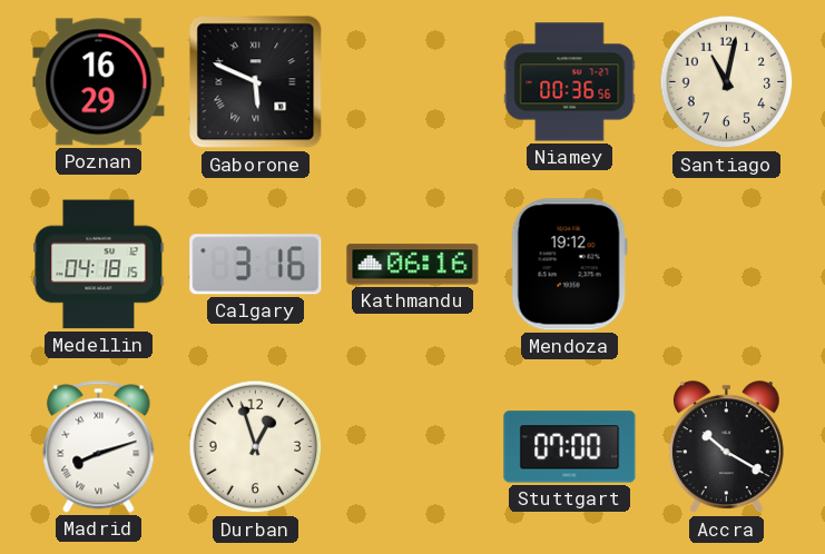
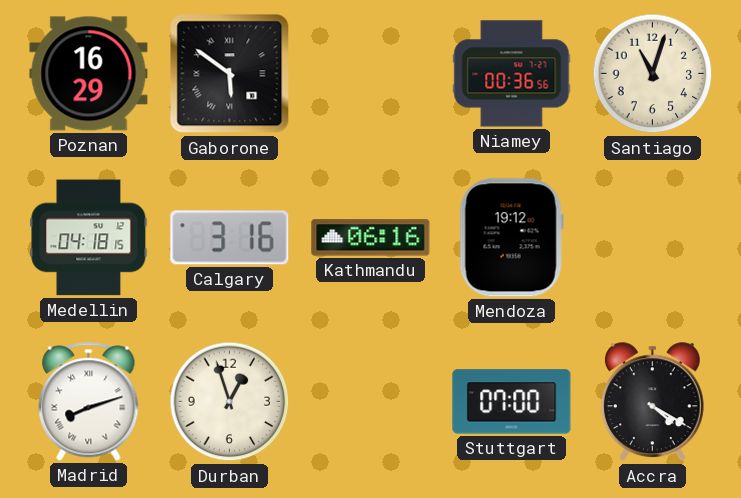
Gaborone: 5:49 -> 5:51 (230, 74)
Santiago: 11:02 -> 11:03 (653, 74)
Accra: 10:20 -> 4:20 (652, 402)
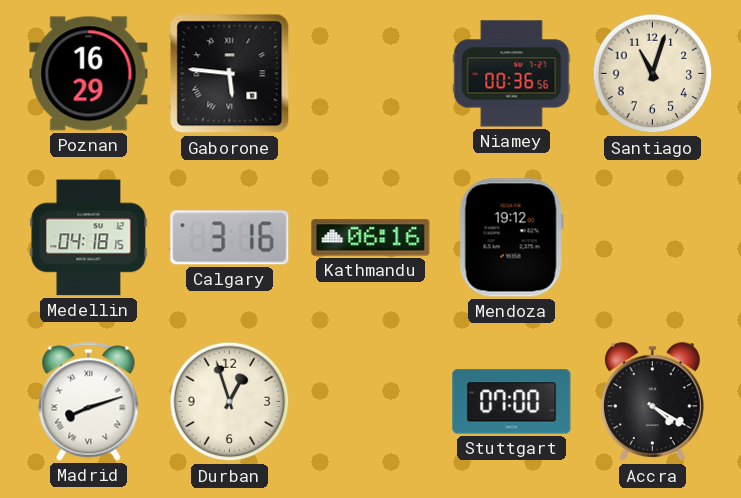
Gaborone: 5:51 -> 5:46 (230, 74)
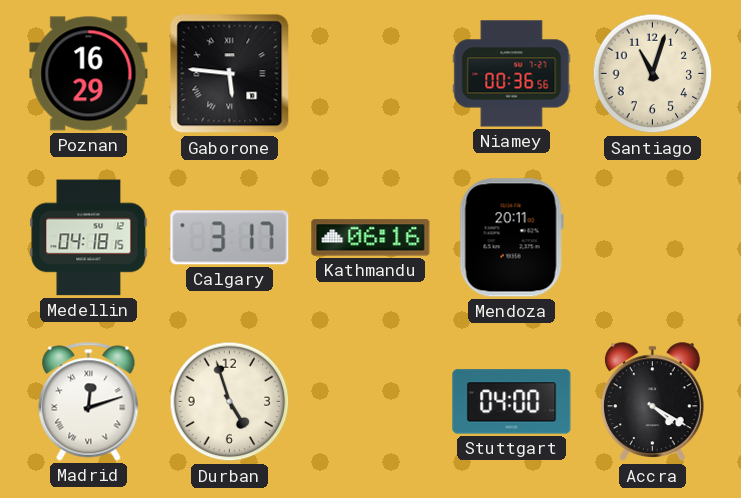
Calgary: 3:16 -> 3:17 (230, 238)
Mendoza: 19:12 -> 20:11 (511, 238)
Madrid: 8:12 -> 12:12 (89, 402)
Durban: 12:57 -> 4:57 (230, 402)
Stuttgart: 07:00 -> 04:00 (512, 402)
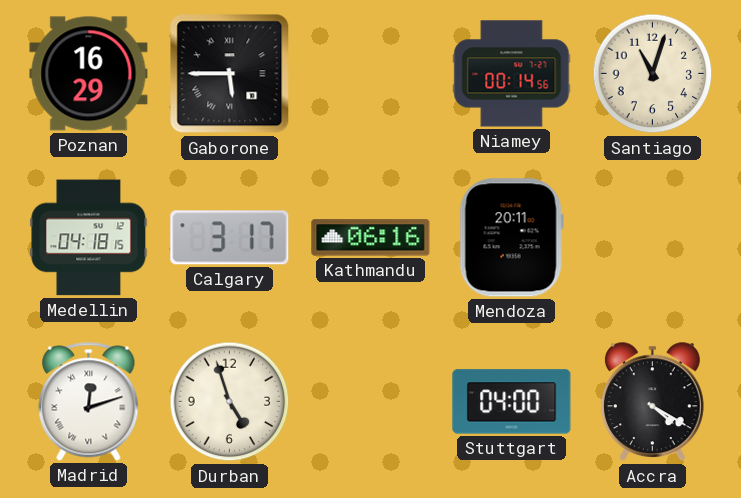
Gaborone: 5:46 -> 5:45 (230, 74)
Niamey: 00:36 -> 00:14 (512, 74)
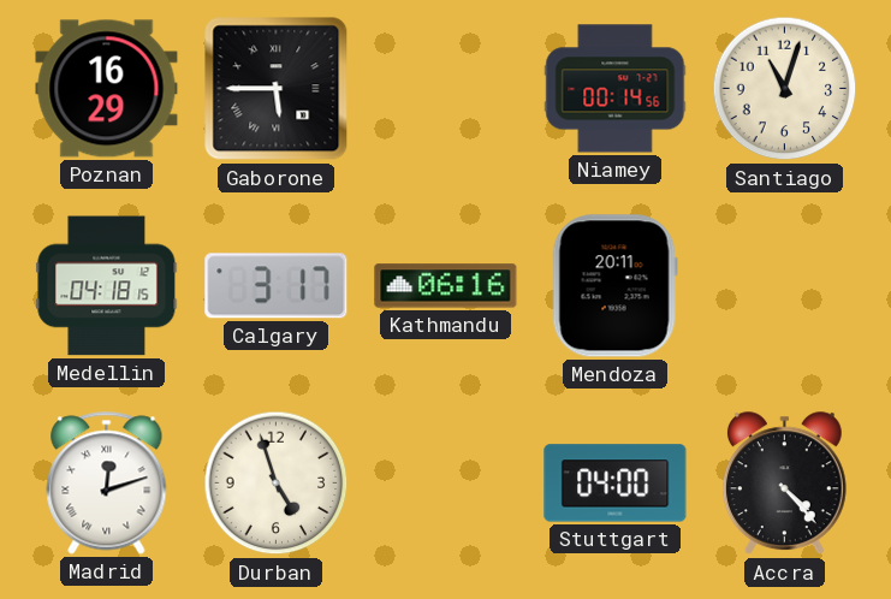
Accra: 4:20 -> 4:23 (784, 484)
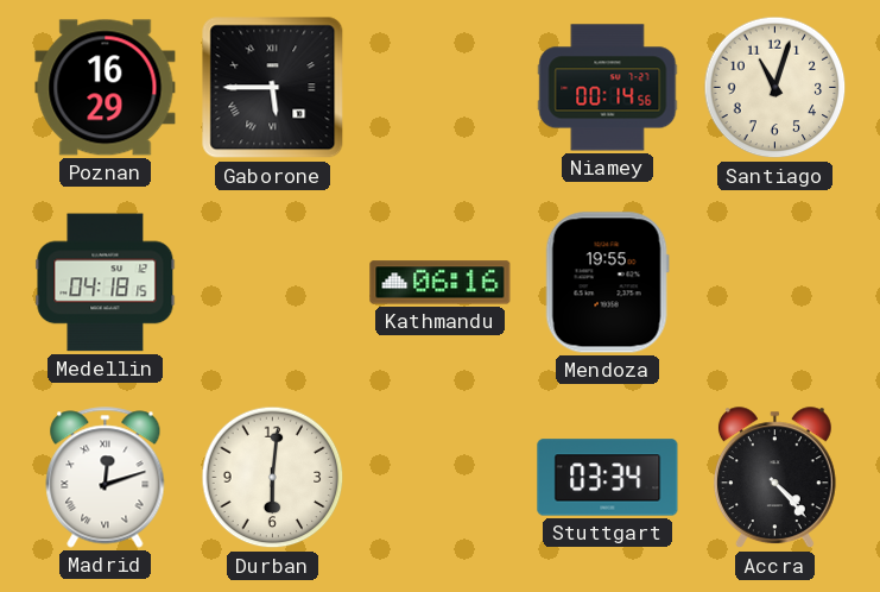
Calgary: 3:17 -> none (277, 286)
Mendoza: 20:11 -> 19:55 (607, 283)
Durban: 4:57 -> 6:01 (273, 478)
Stuttgart: 04:00 -> 03:34 (608, 478)
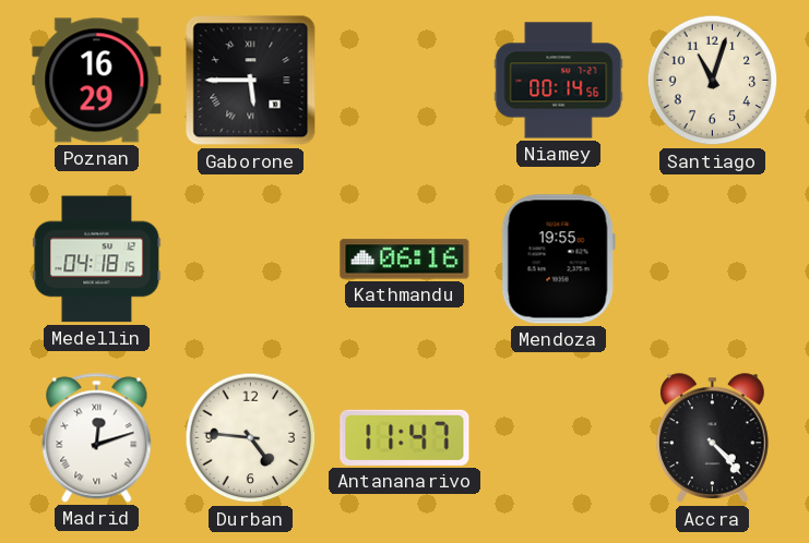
Durban: 6:01 -> 4:46 (251, 438)
Antananarivo: none -> 11:47 (405, 437)
Stuttgart: 03:34 -> none (608, 478)
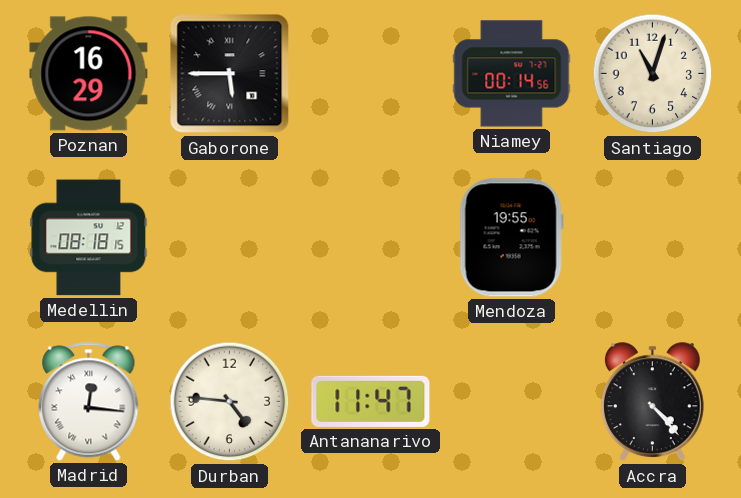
Medellin: 04:18 -> 08:18 (89, 238)
Kathmandu: 06:16 -> none (405, 260)
Madrid: 12:12 -> 12:16 (89, 402)
